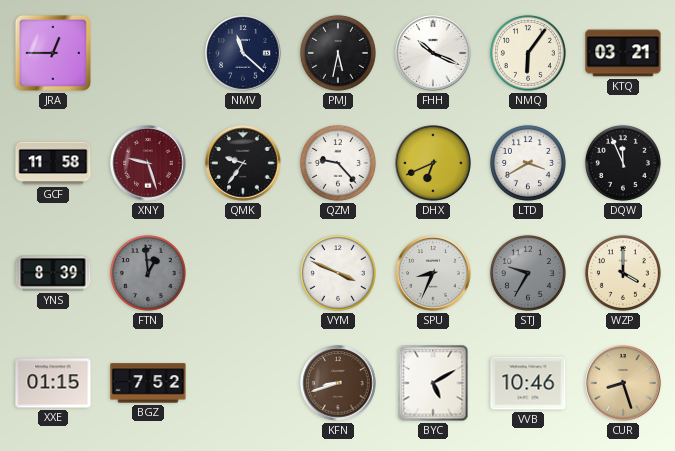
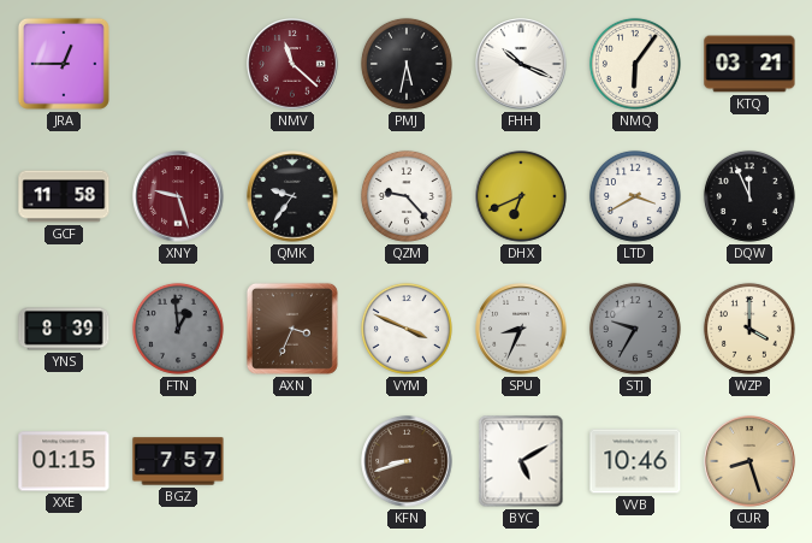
NMV dial: navy -> burgundy (292, 64)
AXN: none -> 3:34 (292, 329)
BGZ: 7:52 -> 7:57 (178, 461)
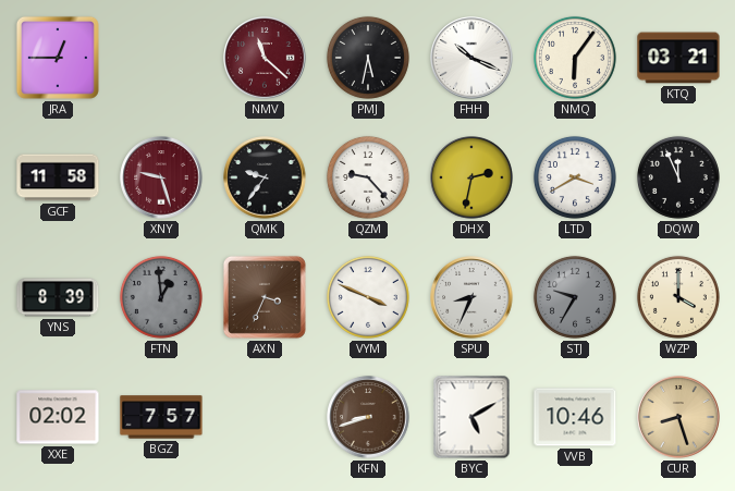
DHX: 6:41 -> 2:32 (471, 177)
XXE: 01:15 -> 02:02 (58, 417)
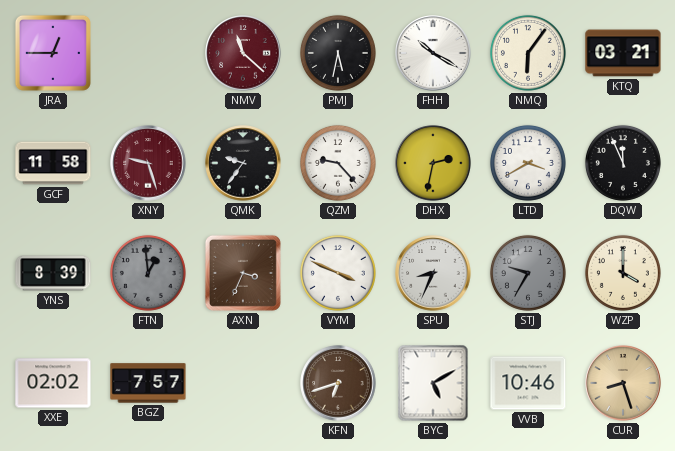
FHH: 10:19 -> 10:20 (433, 53)
KFN: 8:42 -> 6:42 (338, 383)
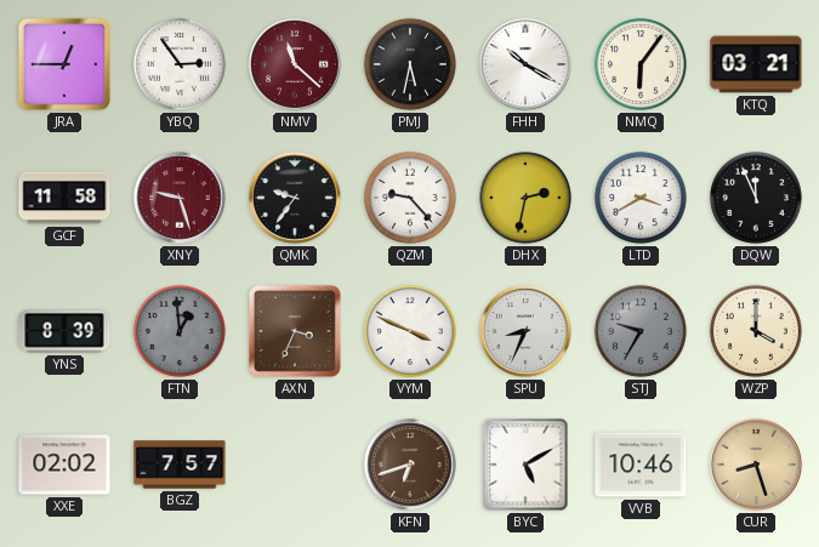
YBQ: none -> 2:54 (180, 64)
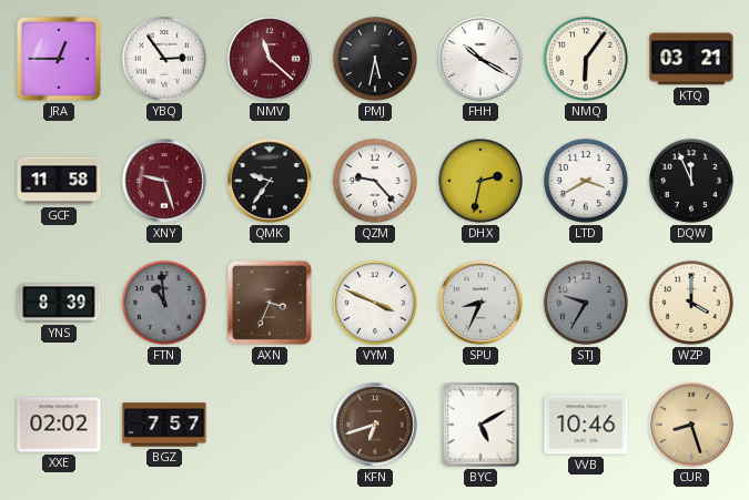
FTN: 12:59 -> 10:59 (164, 303)
